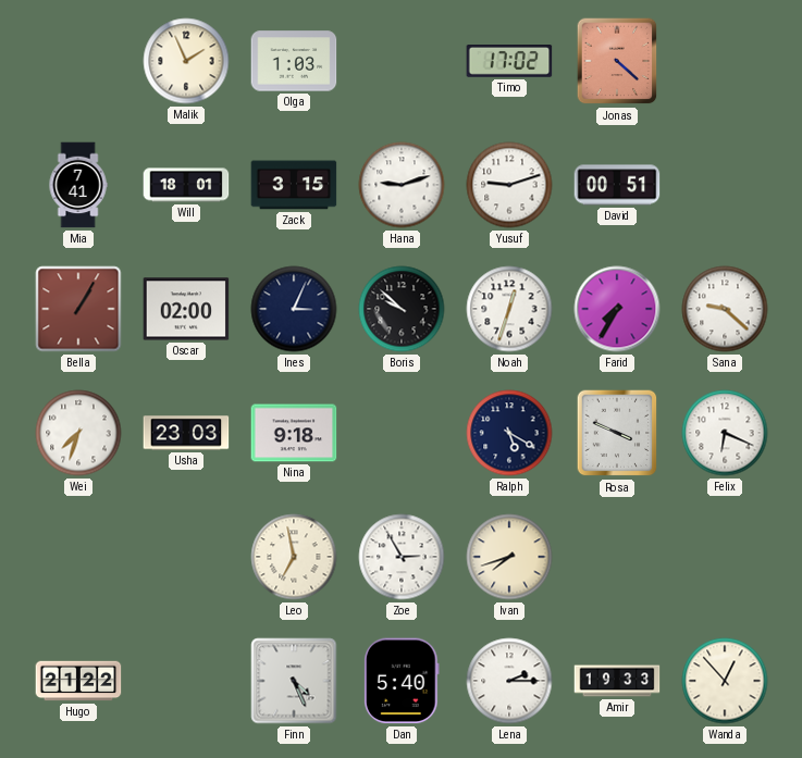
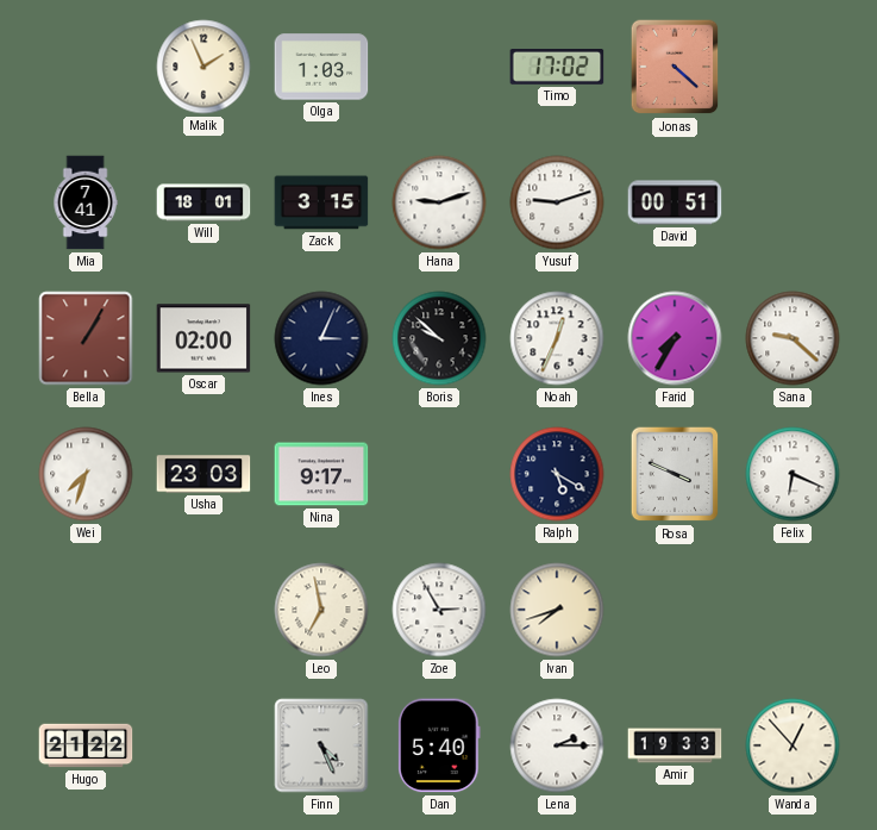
Noah: 12:33 -> 12:34 (557, 338)
Nina: 9:18 -> 9:17 (321, 474)
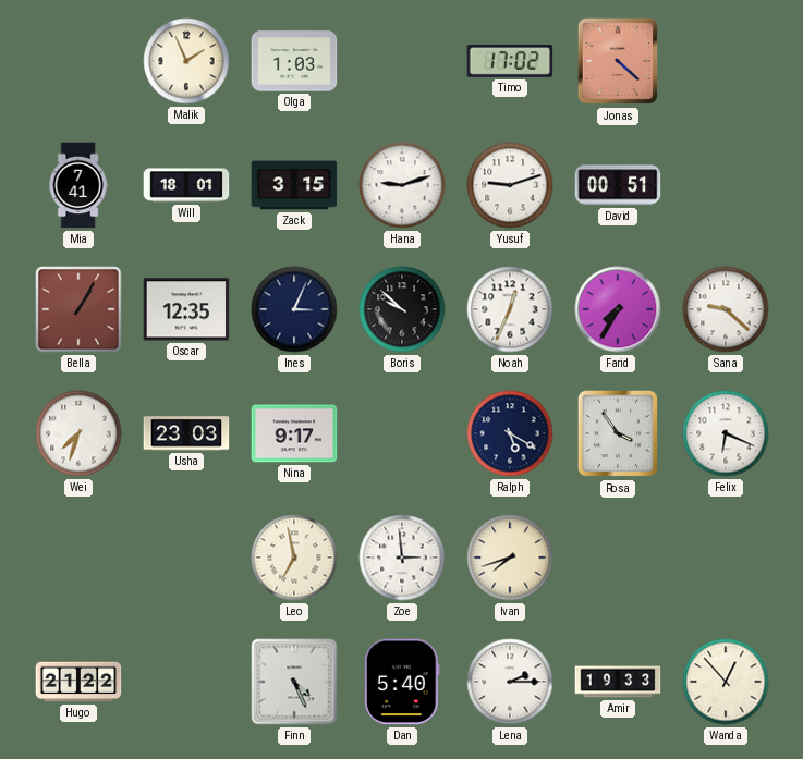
Oscar: 02:00 -> 12:35 (186, 309)
Rosa: 3:49 -> 3:54 (618, 433)
Zoe: 2:55 -> 2:59 (402, 558)
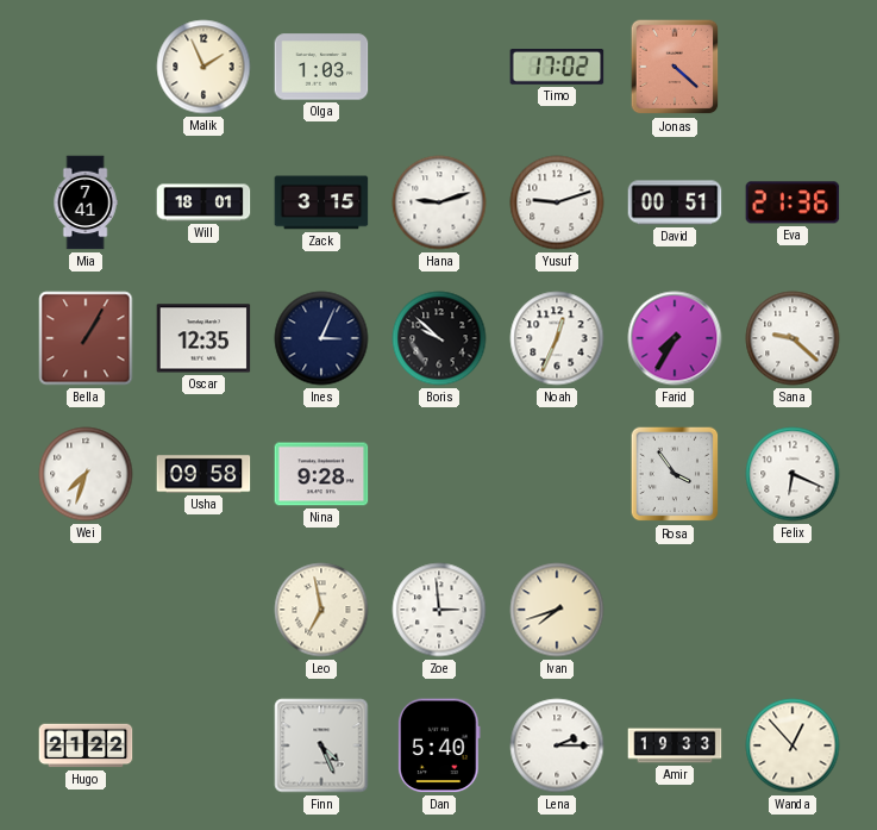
Eva: none -> 21:36 (793, 202)
Usha: 23:03 -> 09:58 (203, 474)
Nina: 9:17 -> 9:28 (321, 474)
Ralph: 5:20 -> none (510, 433)
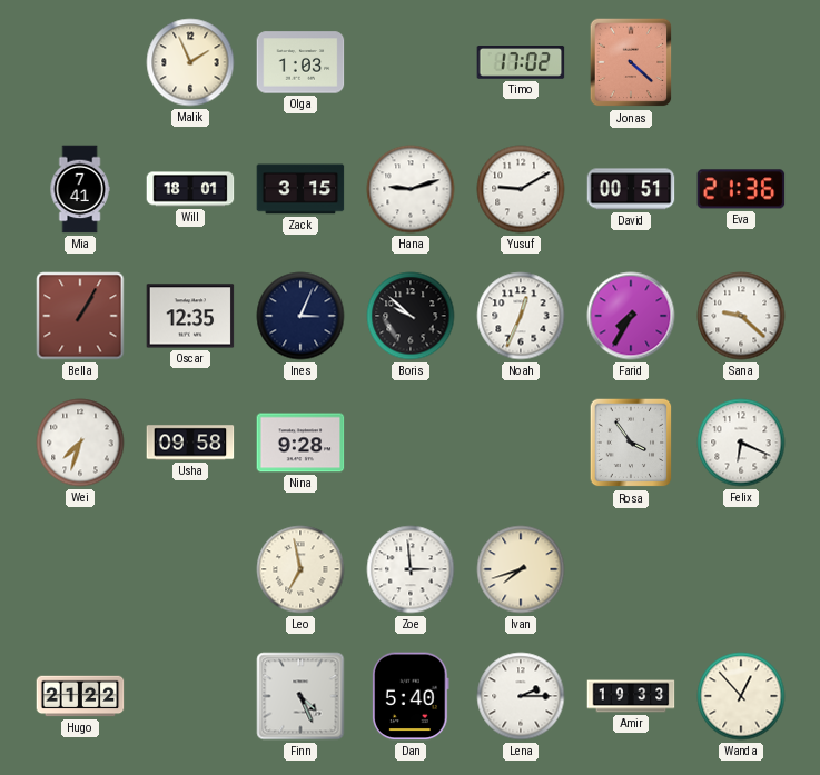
Yusuf: 9:12 -> 9:10 (521, 189)
